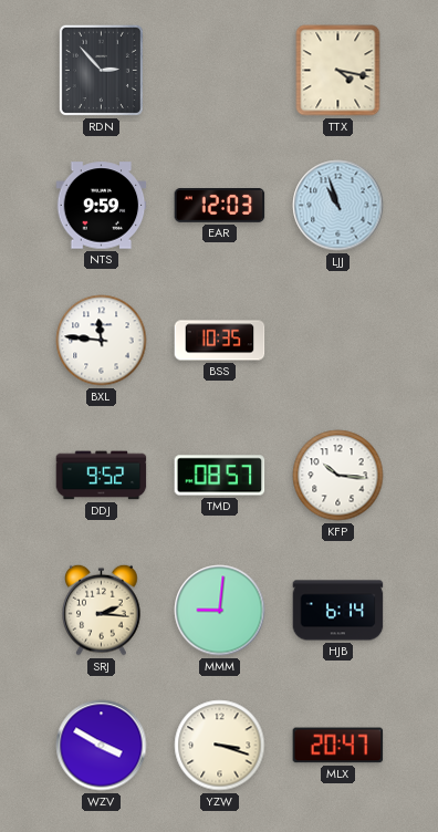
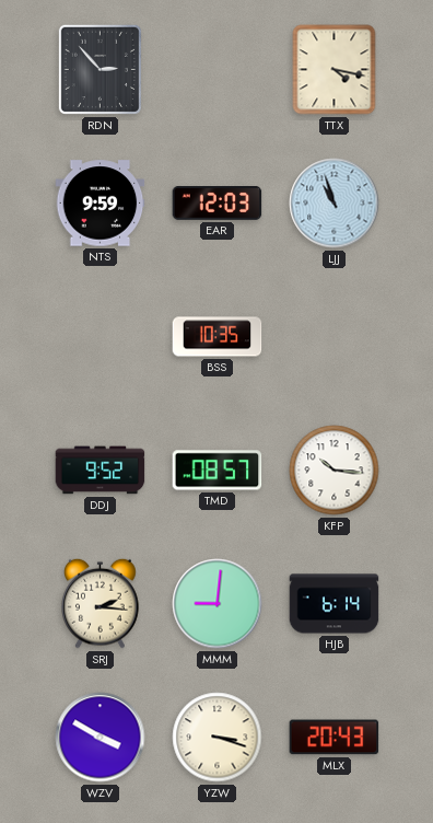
BXL: 11:46 -> none (102, 341)
MLX: 20:47 -> 20:43 (335, 738)
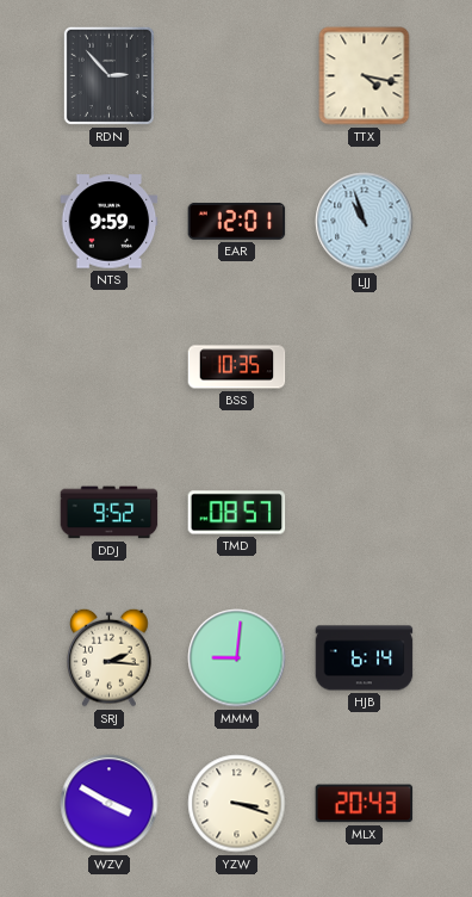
EAR: 12:03 -> 12:01 (237, 222)
KFP: 10:16 -> none (335, 471)
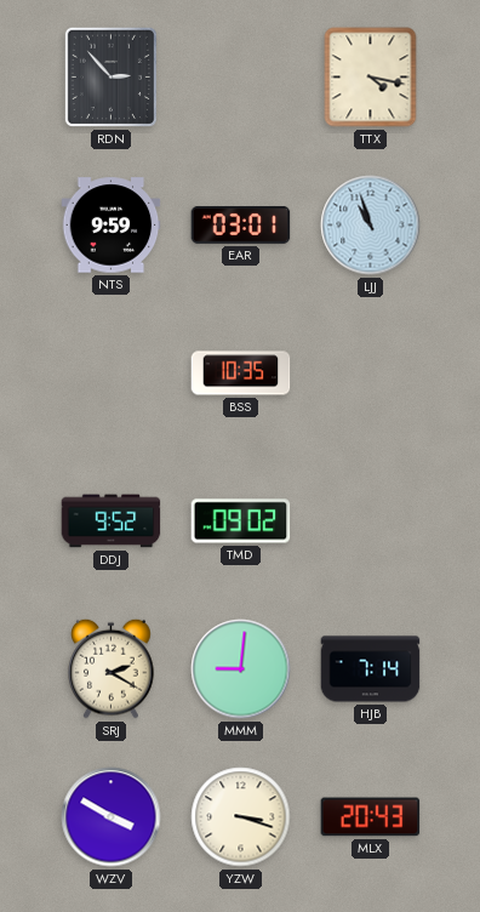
EAR: 12:01 -> 03:01 (241, 226)
TMD: 08:57 -> 09:02 (241, 521)
SRJ: 2:16 -> 2:20 (112, 668)
HJB: 6:14 -> 7:14 (371, 669)
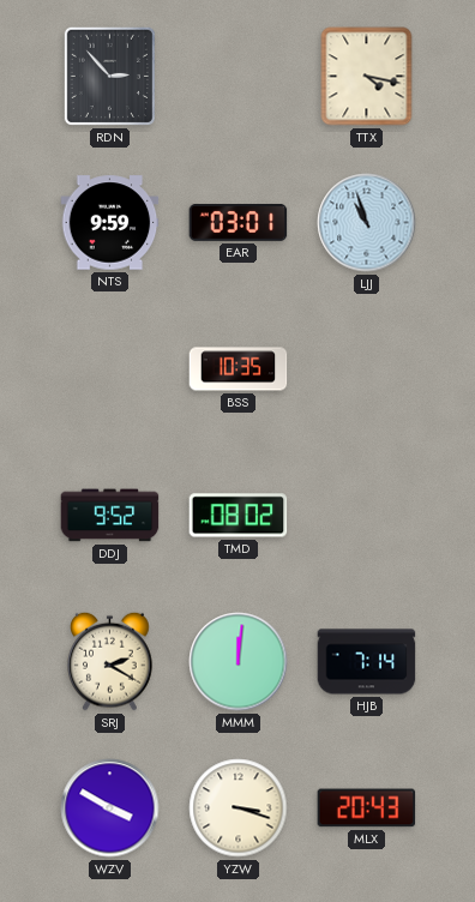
TMD: 09:02 -> 08:02 (239, 516)
MMM: 9:01 -> 12:01 (239, 662)
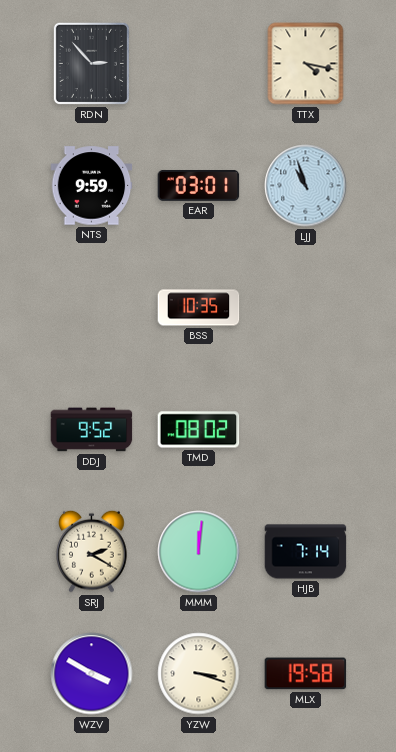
MLX: 20:43 -> 19:58 (306, 674)
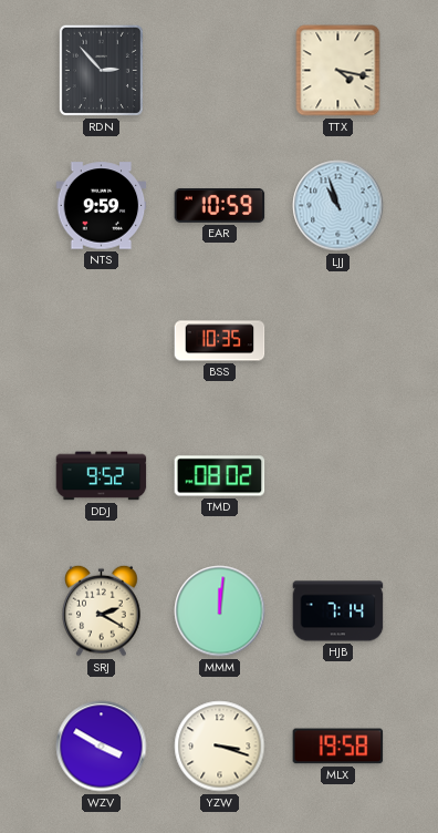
EAR: 03:01 -> 10:59 (220, 206)
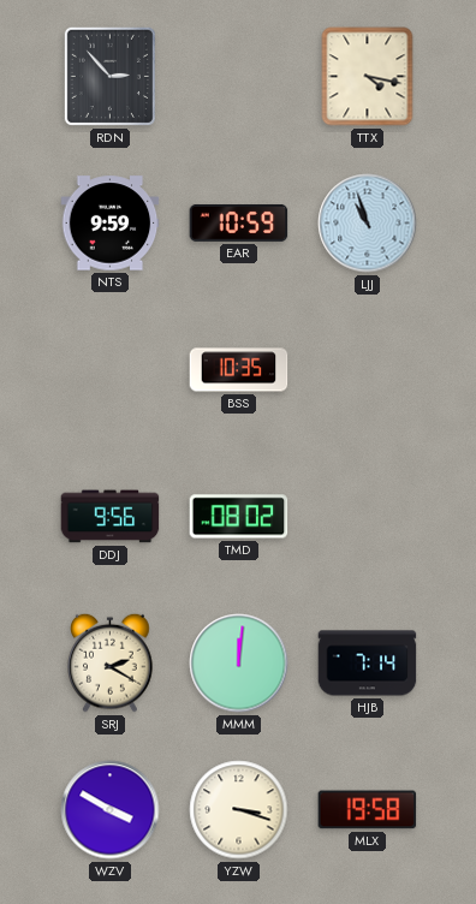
DDJ: 9:52 -> 9:56 (111, 517)
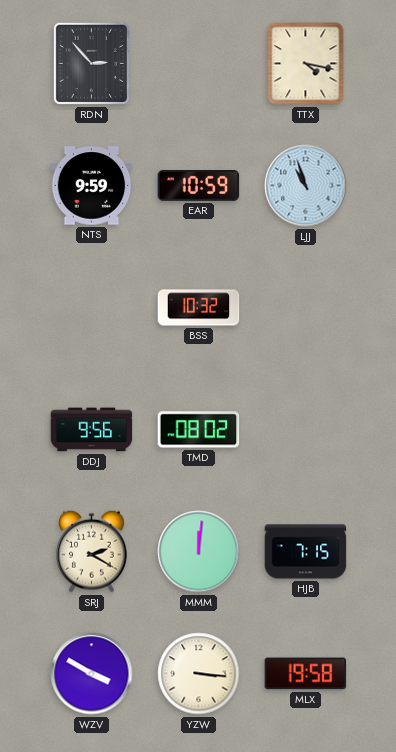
BSS: 10:35 -> 10:32 (199, 308)
HJB: 7:14 -> 7:15 (306, 552)
YZW: 3:18 -> 3:16 (199, 674)
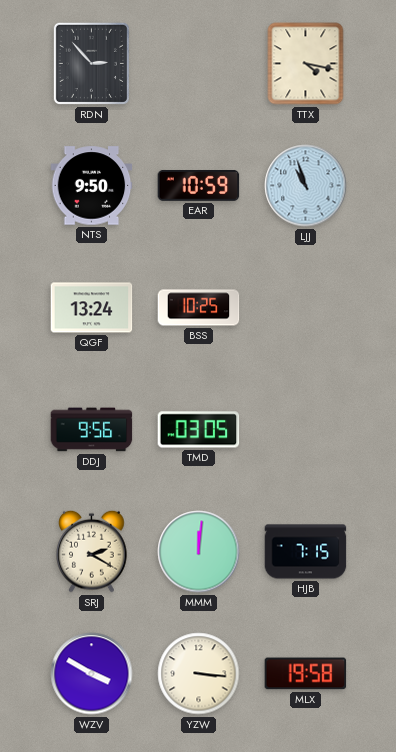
NTS: 9:59 -> 9:50 (92, 186)
QGF: none -> 13:24 (92, 308)
BSS: 10:32 -> 10:25 (199, 308)
TMD: 08:02 -> 03:05 (199, 430)
